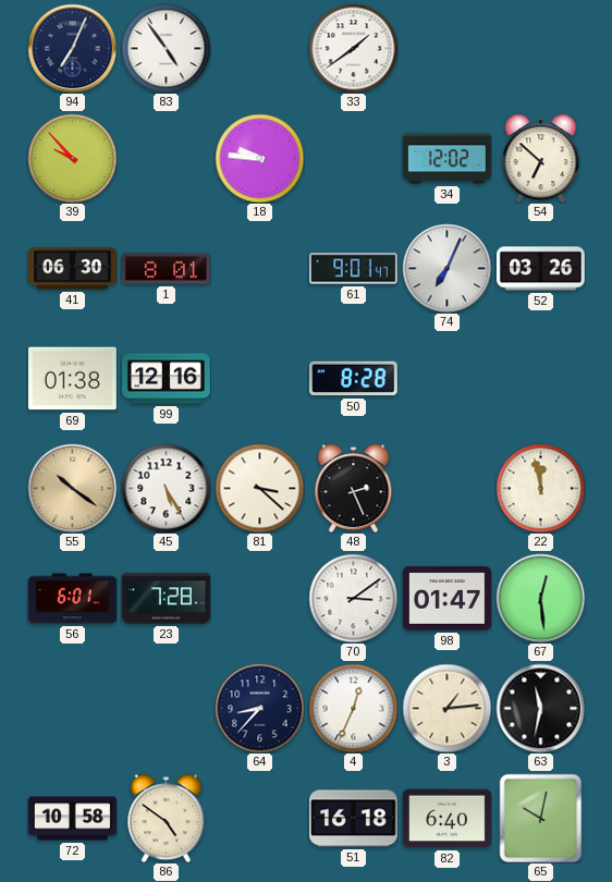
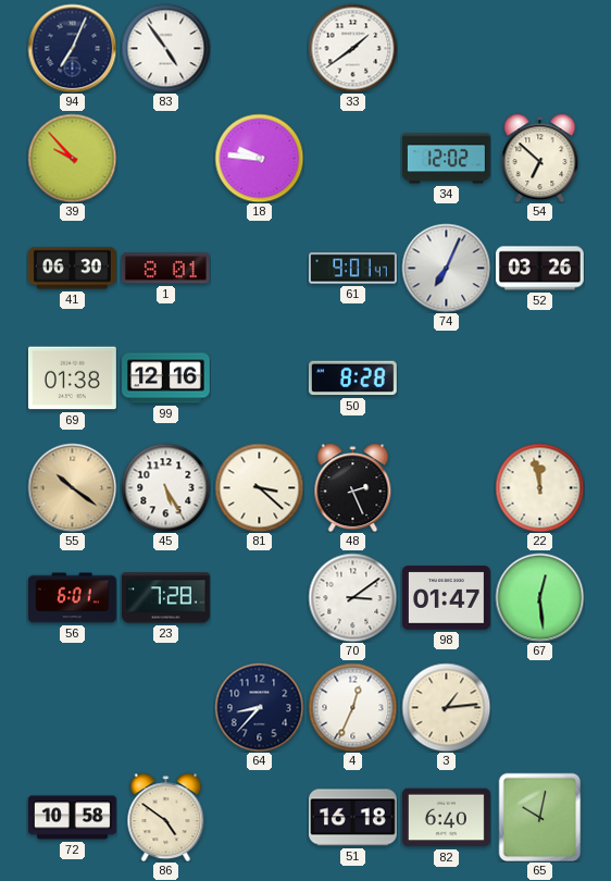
63: 11:32 -> none (540, 708)
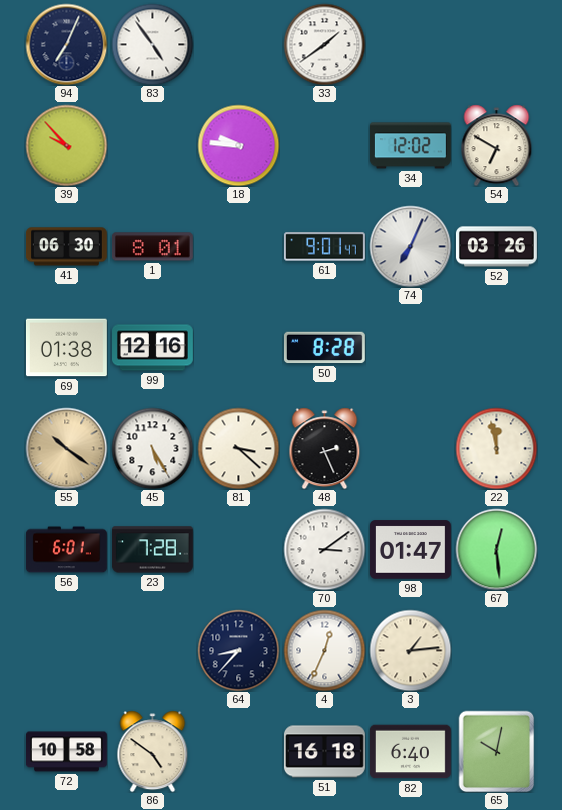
54: 6:52 -> 6:50 (497, 145)
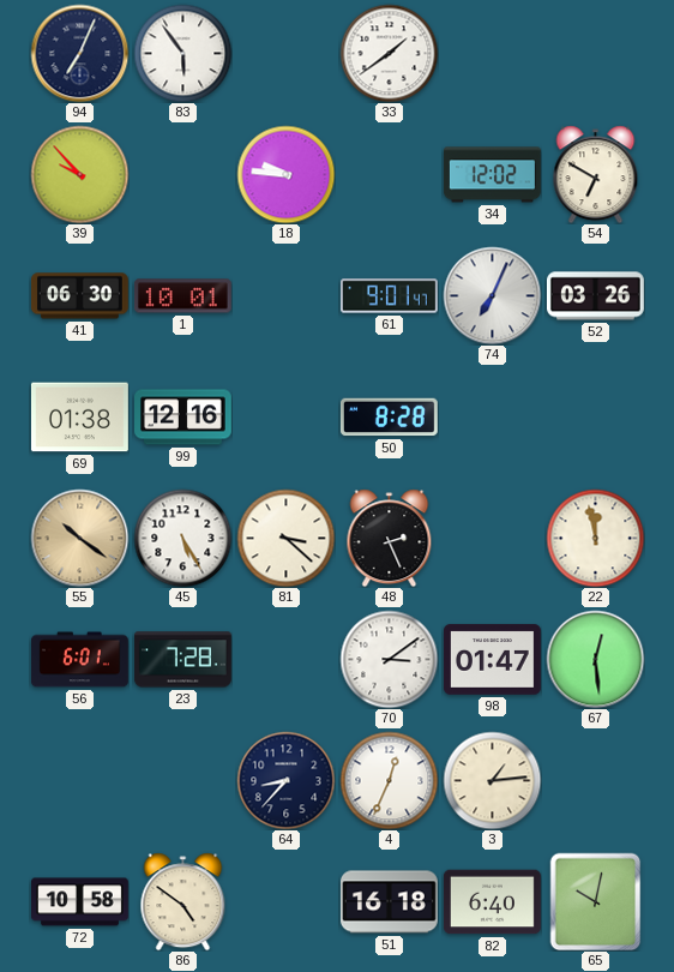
83: 4:54 -> 5:54 (182, 53)
1: 8:01 -> 10:01 (182, 296)
